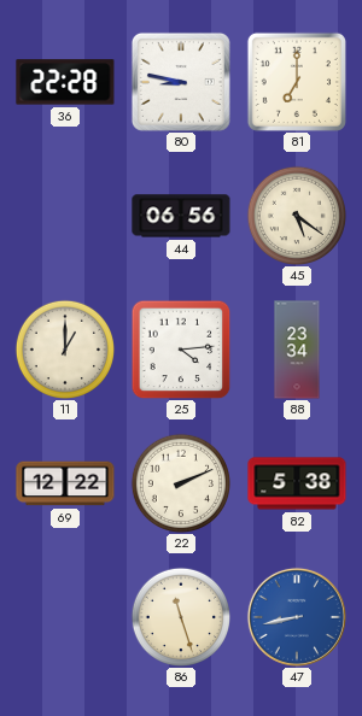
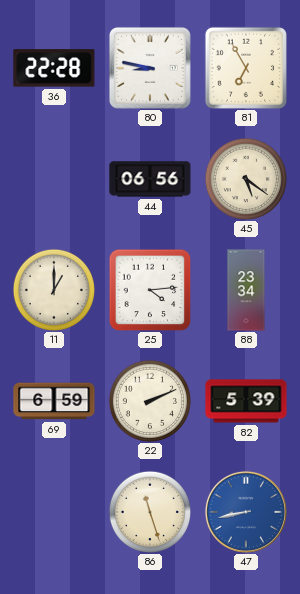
81: 7:00 -> 6:55 (246, 68)
69: 12:22 -> 6:59 (54, 401)
82: 5:38 -> 5:39 (246, 401)
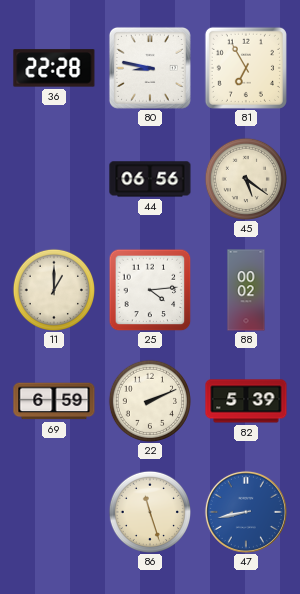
88: 23:34 -> 00:02 (246, 290)
